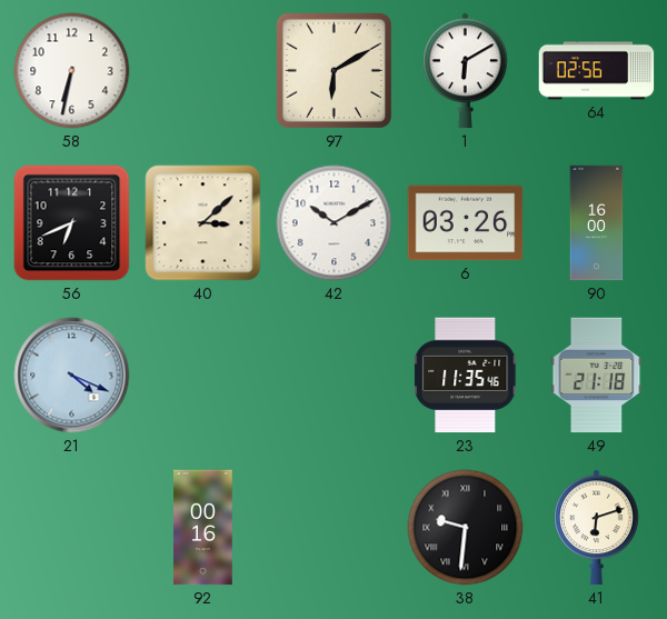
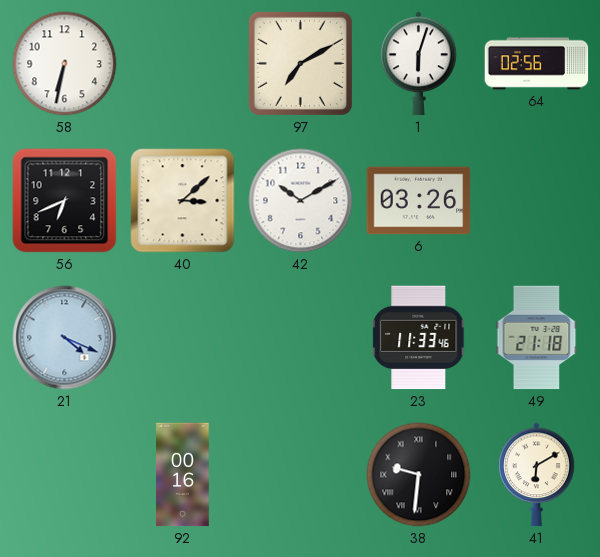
97: 6:10 -> 7:10 (300, 63)
1: 6:10 -> 6:03 (419, 64)
90: 16:00 -> none (597, 223)
23: 11:35 -> 11:33 (419, 338)
41: 6:12 -> 6:10 (537, 475)
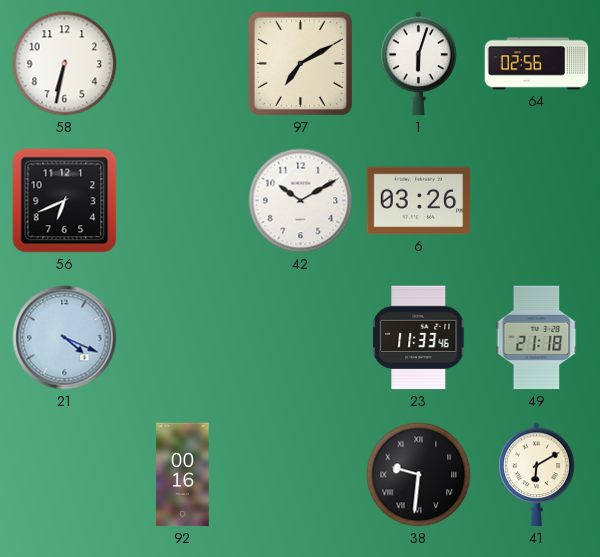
40: 3:08 -> none (183, 201)
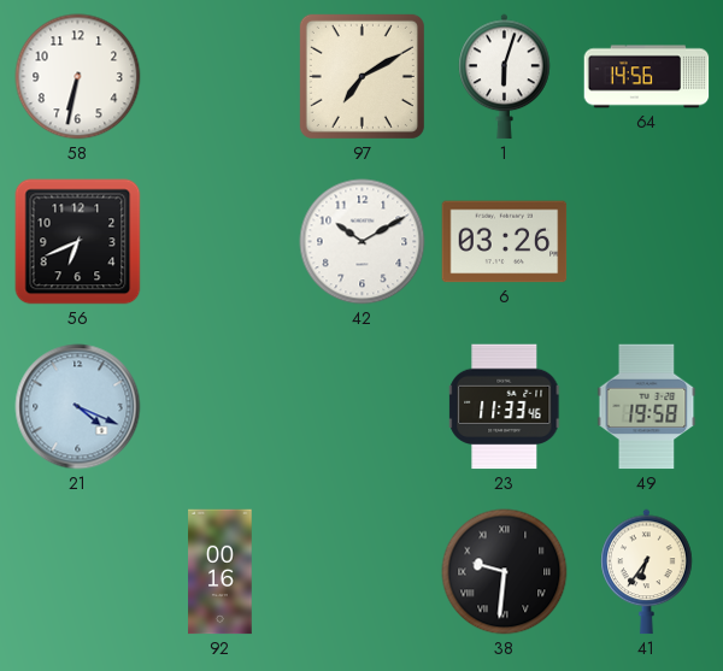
64: 02:56 -> 14:56 (647, 77)
49: 21:18 -> 19:58 (647, 407)
41: 6:10 -> 6:36 (647, 572)
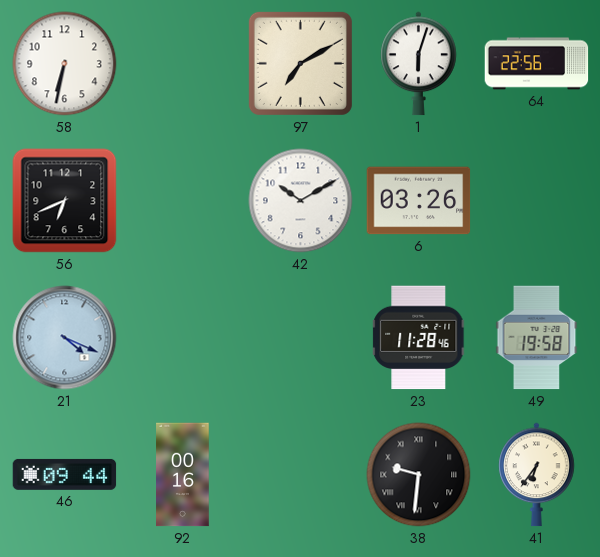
64: 14:56 -> 22:56 (537, 64)
23: 11:33 -> 11:28 (419, 338)
46: none -> 09:44 (65, 474)
